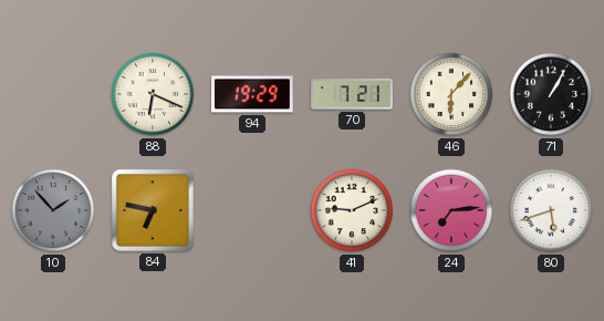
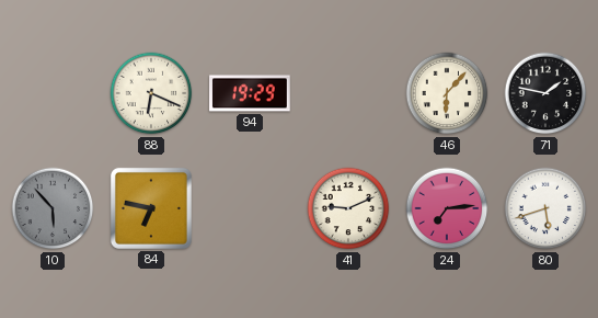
70: 7:21 -> none (353, 94)
71: 1:05 -> 1:47 (545, 93)
10: 1:53 -> 5:53 (53, 208)
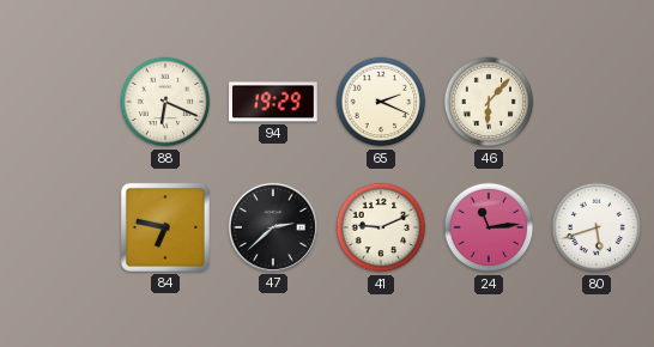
65: none -> 2:19 (381, 102)
71: 1:47 -> none (545, 93)
10: 5:53 -> none (53, 208)
47: none -> 2:38 (273, 227)
24: 7:14 -> 11:14 (489, 227)
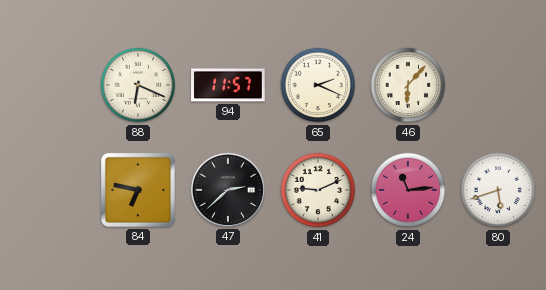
94: 19:29 -> 11:57 (228, 85)
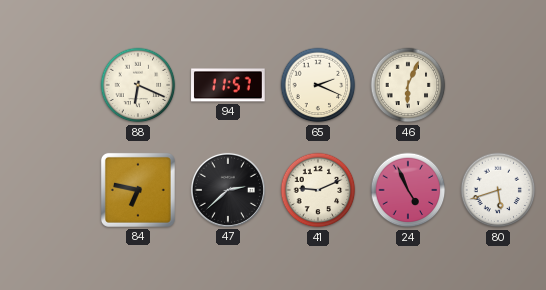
46: 6:07 -> 6:04 (408, 85)
24: 11:14 -> 4:56 (408, 190)
